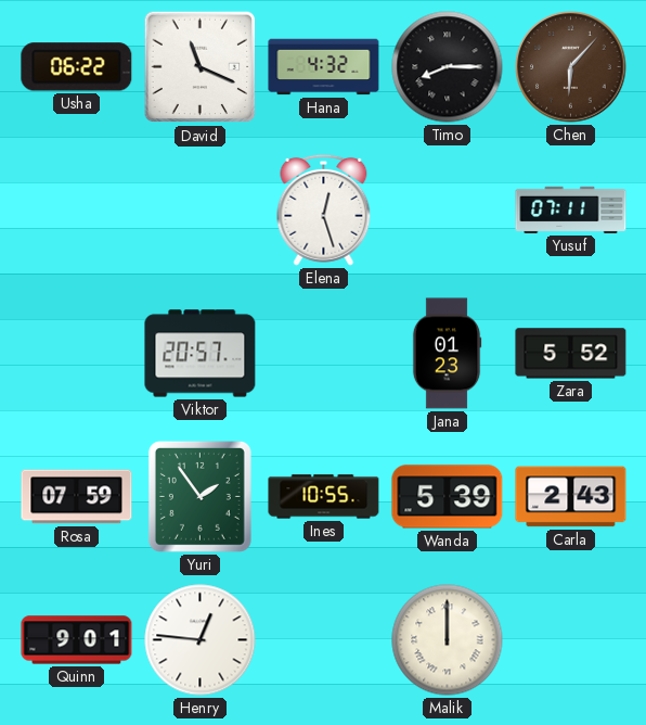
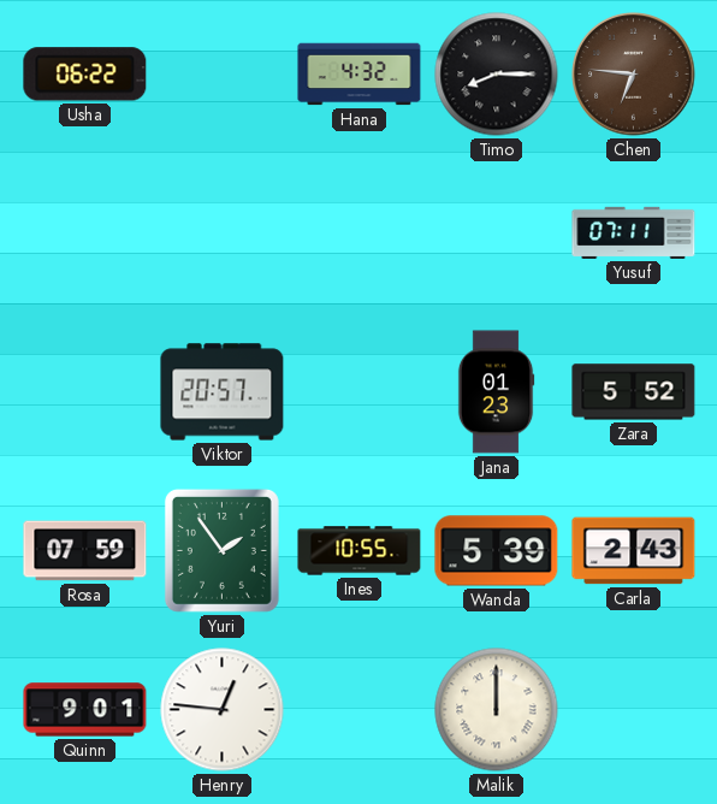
David: 11:19 -> none (201, 67)
Chen: 6:07 -> 6:46 (634, 75)
Elena: 12:27 -> none (324, 209)
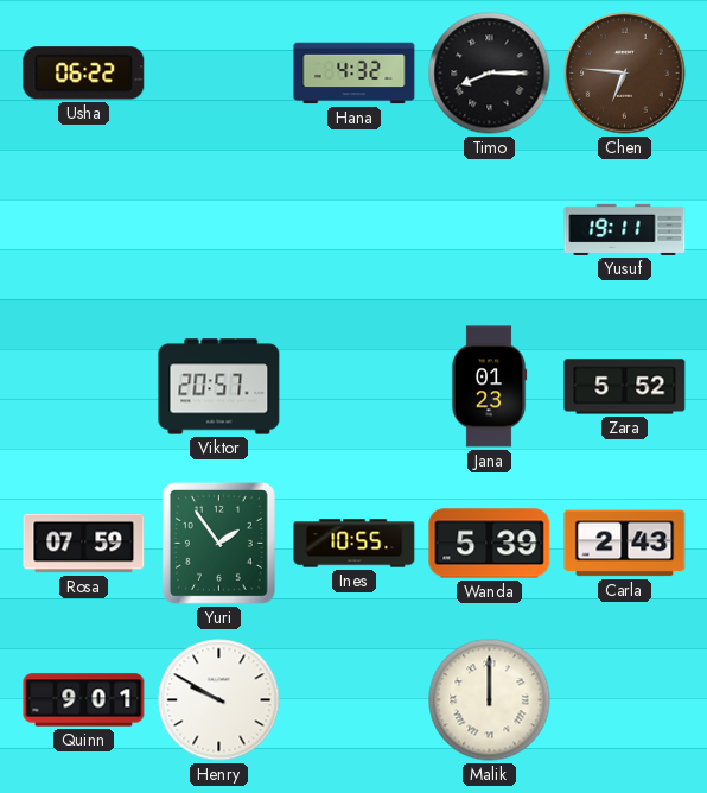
Yusuf: 07:11 -> 19:11 (625, 229)
Henry: 12:46 -> 9:50 (219, 700)
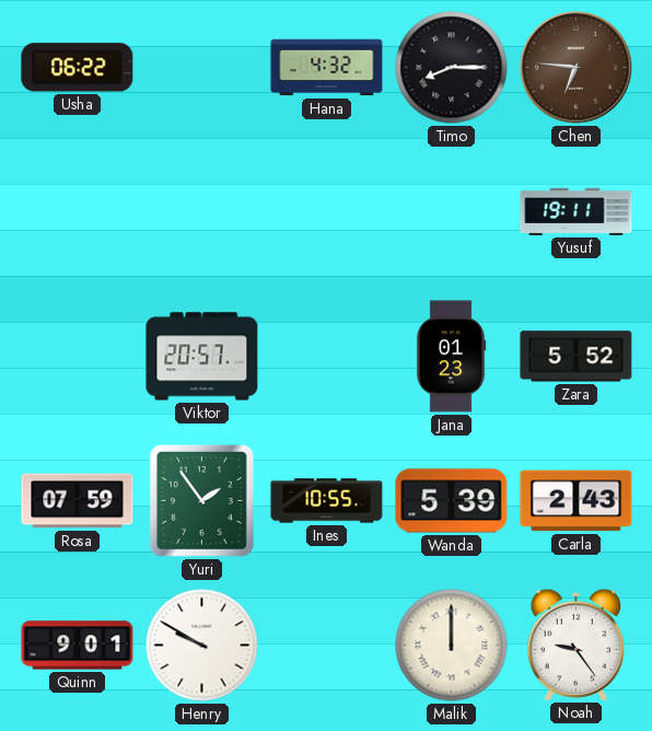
Noah: none -> 9:24 (577, 645)
